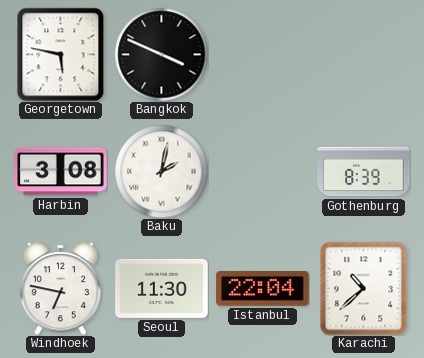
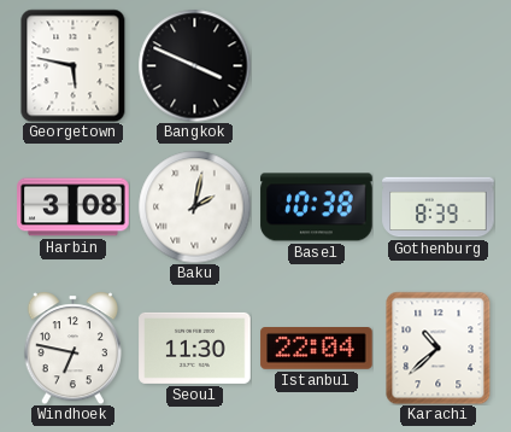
Basel: none -> 10:38 (317, 208)
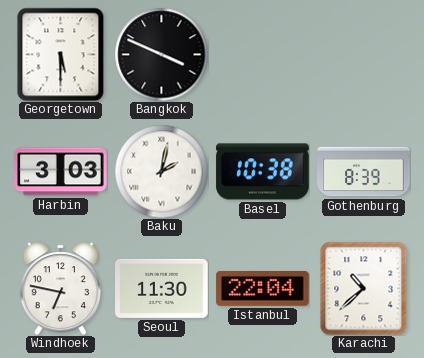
Georgetown: 5:47 -> 5:30 (61, 54)
Harbin: 3:08 -> 3:03 (61, 172)
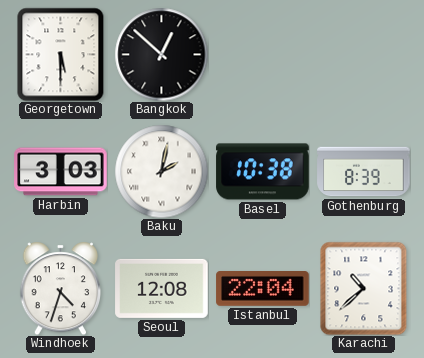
Bangkok: 3:49 -> 12:52 (161, 54)
Windhoek: 6:47 -> 4:33 (60, 288)
Seoul: 11:30 -> 12:08 (162, 288)
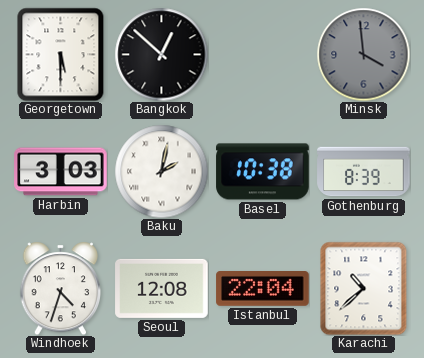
Minsk: none -> 3:59 (363, 54)
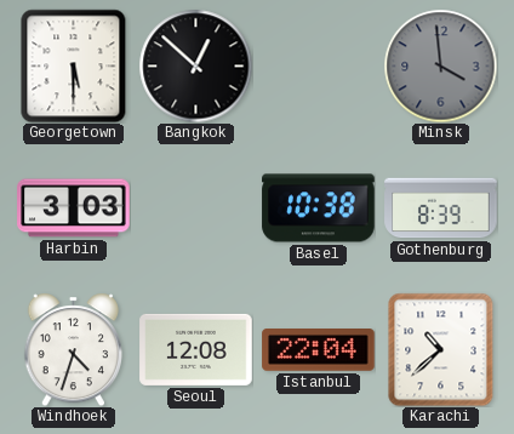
Baku: 2:02 -> none (161, 171)
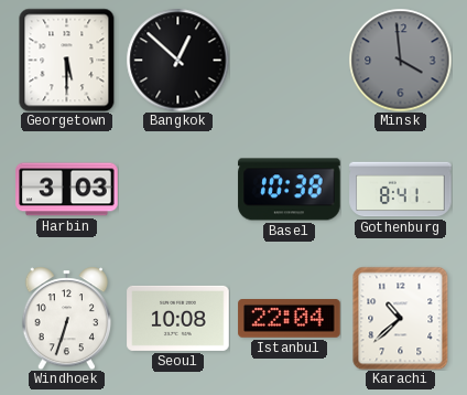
Gothenburg: 8:39 -> 8:41 (401, 190)
Windhoek: 4:33 -> 6:33 (66, 318)
Seoul: 12:08 -> 10:08 (178, 318)
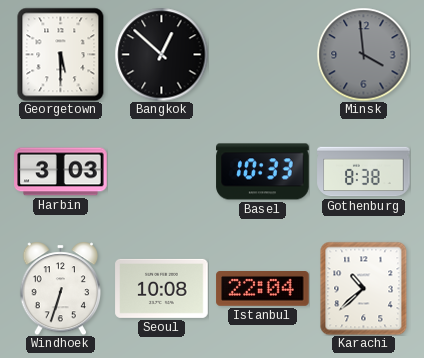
Basel: 10:38 -> 10:33 (263, 172)
Gothenburg: 8:41 -> 8:38 (364, 172)
